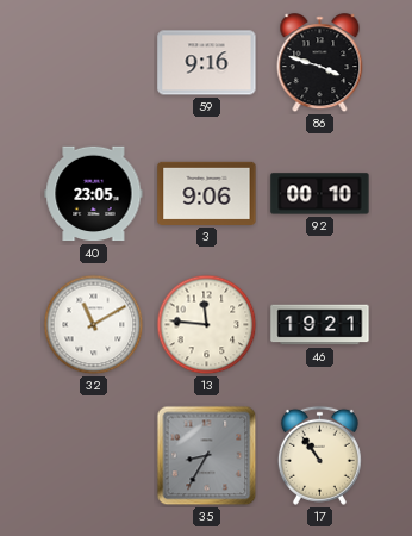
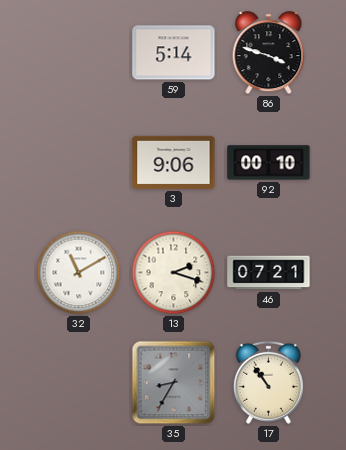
59: 9:16 -> 5:14 (174, 53)
40: 23:05 -> none (94, 194)
13: 11:46 -> 2:18 (174, 273)
46: 19:21 -> 07:21 (269, 273)
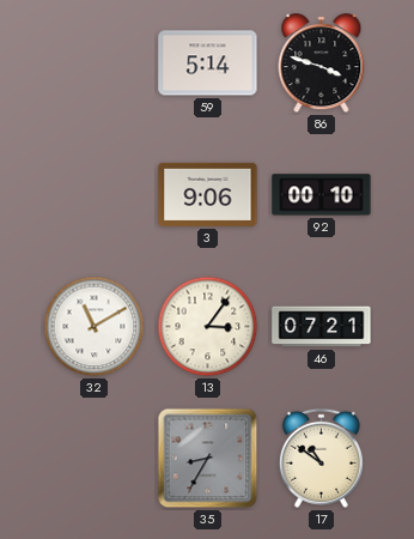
13: 2:18 -> 3:06 (208, 327)
17: 10:54 -> 10:51 (321, 458)
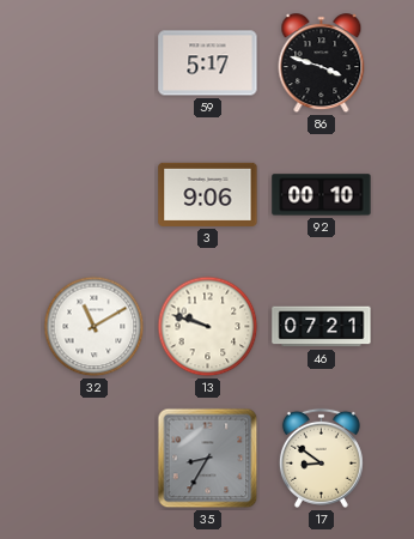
59: 5:14 -> 5:17 (208, 63)
13: 3:06 -> 9:48 (208, 327)
17: 10:51 -> 8:51 (321, 458)
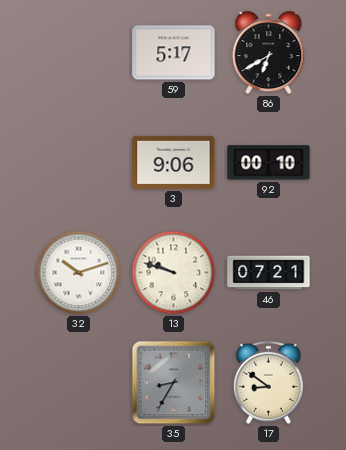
86: 3:48 -> 6:40 (269, 53)
32: 11:10 -> 10:12 (79, 273)
